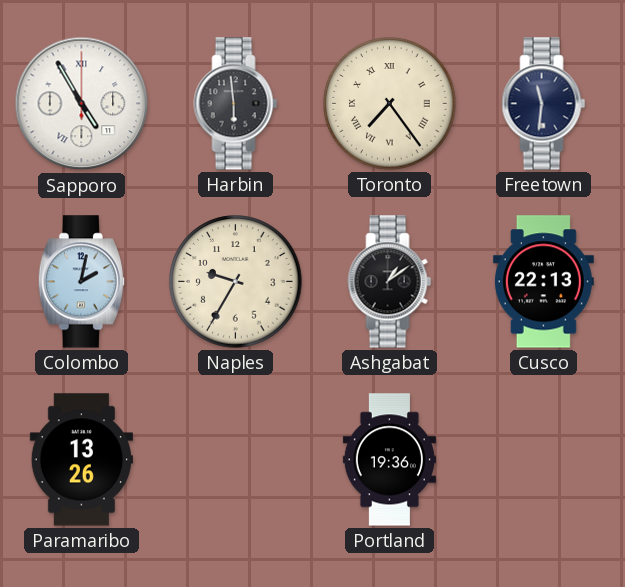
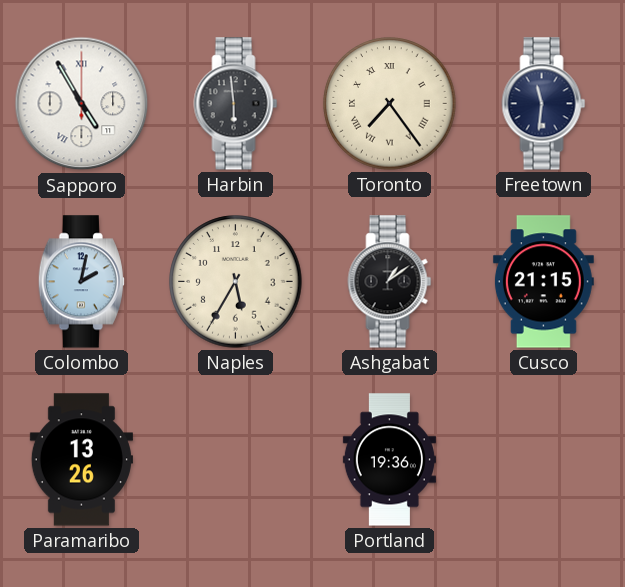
Naples: 9:35 -> 5:35 (236, 282)
Cusco: 22:13 -> 21:15 (543, 282)
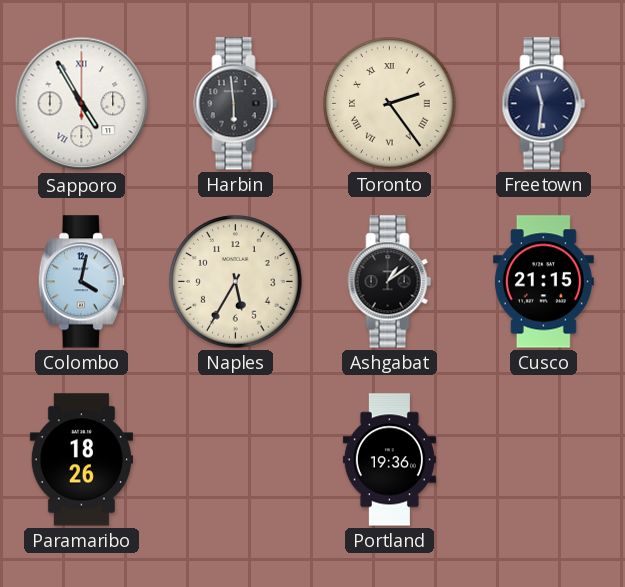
Toronto: 7:24 -> 2:24 (390, 104)
Colombo: 2:02 -> 4:02 (81, 282)
Paramaribo: 13:26 -> 18:26 (81, 460)
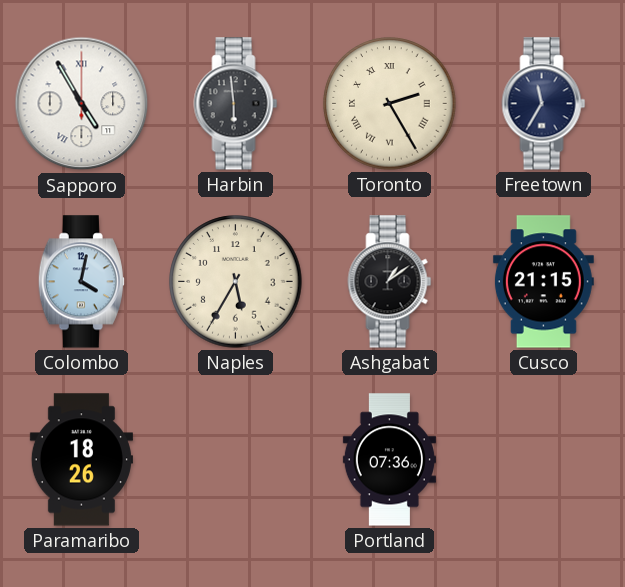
Toronto: 2:24 -> 2:25 (390, 104)
Freetown: 11:31 -> 11:35 (544, 104)
Portland: 19:36 -> 07:36 (389, 460)
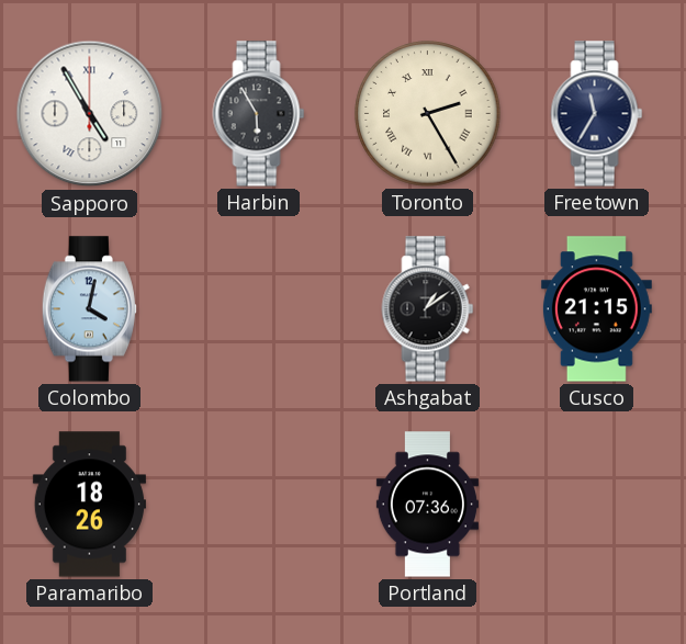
Harbin: 5:59 -> 5:55 (259, 114)
Naples: 5:35 -> none (236, 282)
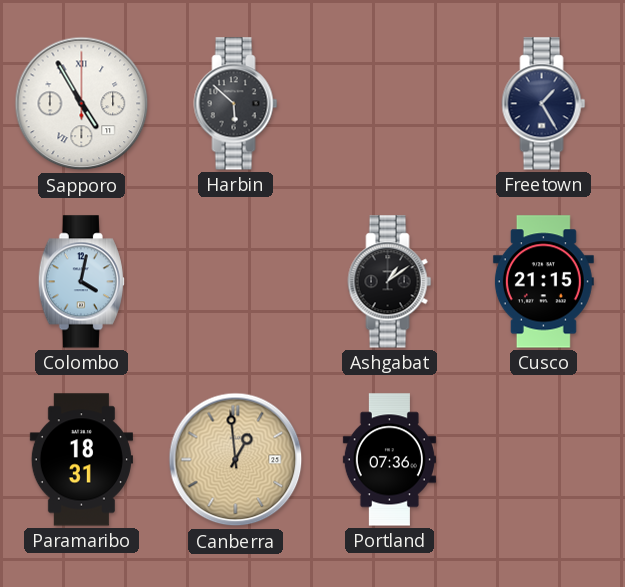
Harbin: 5:55 -> 5:52 (236, 104)
Toronto: 2:25 -> none (428, 114)
Freetown: 11:35 -> 1:25 (544, 104)
Paramaribo: 18:26 -> 18:31 (81, 460)
Canberra: none -> 12:59 (236, 460)
